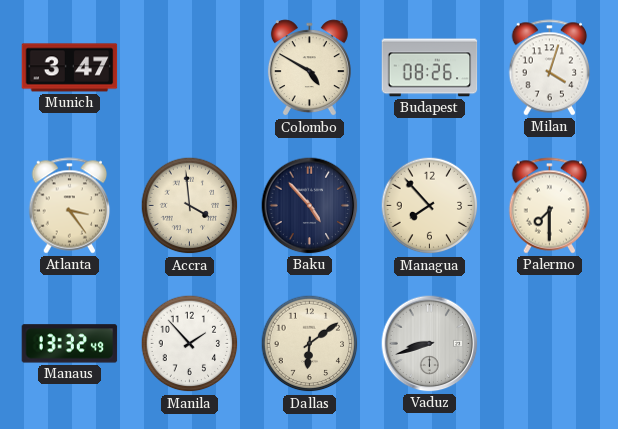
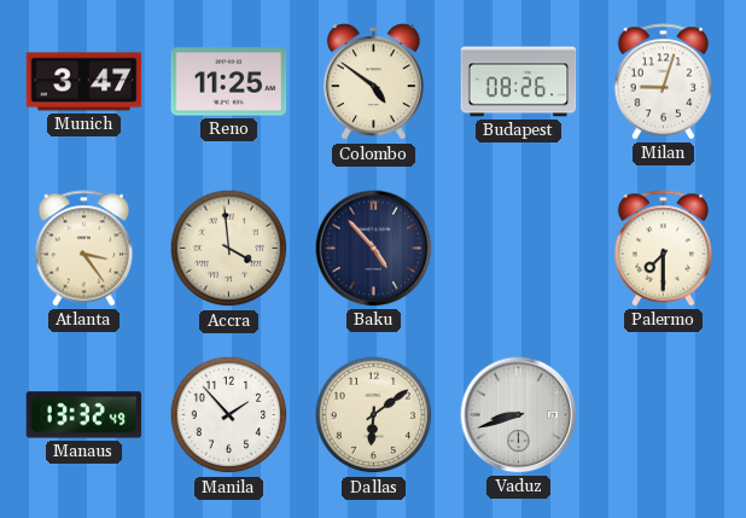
Reno: none -> 11:25 (229, 82)
Colombo: 4:50 -> 4:51 (373, 82)
Milan: 4:03 -> 9:03 (664, 82)
Managua: 7:53 -> none (430, 206)
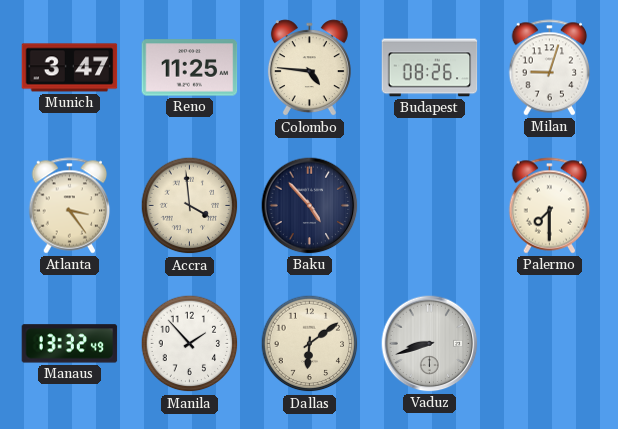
Colombo: 4:51 -> 4:46 (309, 68)
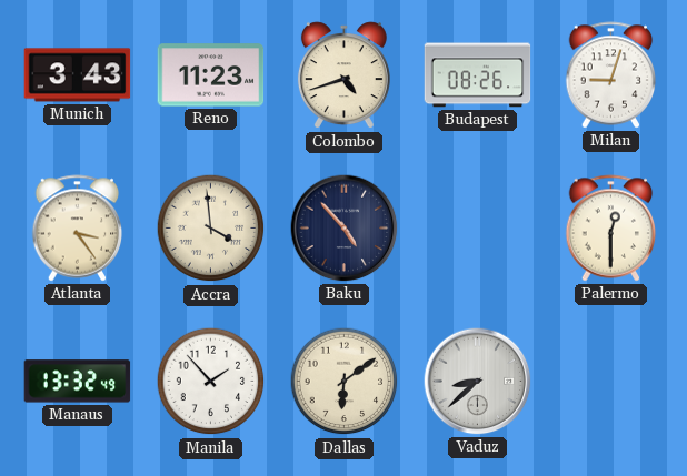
Munich: 3:47 -> 3:43 (78, 75)
Reno: 11:25 -> 11:23 (211, 75)
Colombo: 4:46 -> 4:42 (343, 75)
Palermo: 7:30 -> 12:30 (611, 229)
Vaduz: 8:42 -> 8:38 (478, 382)
